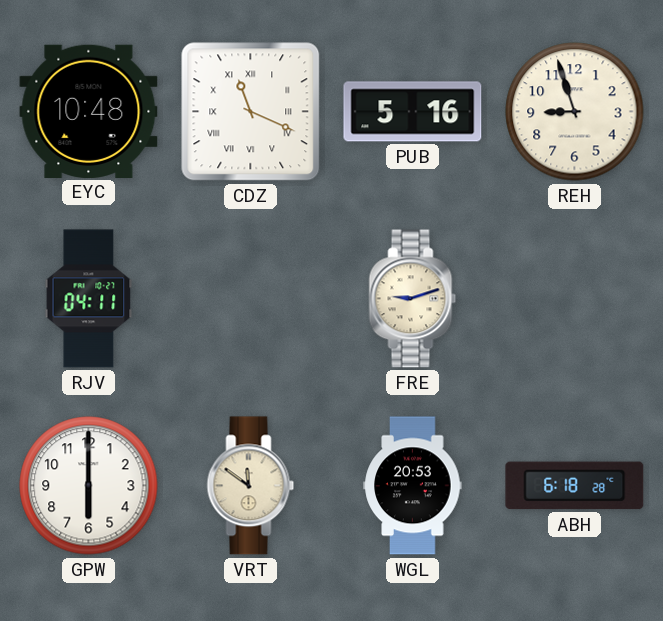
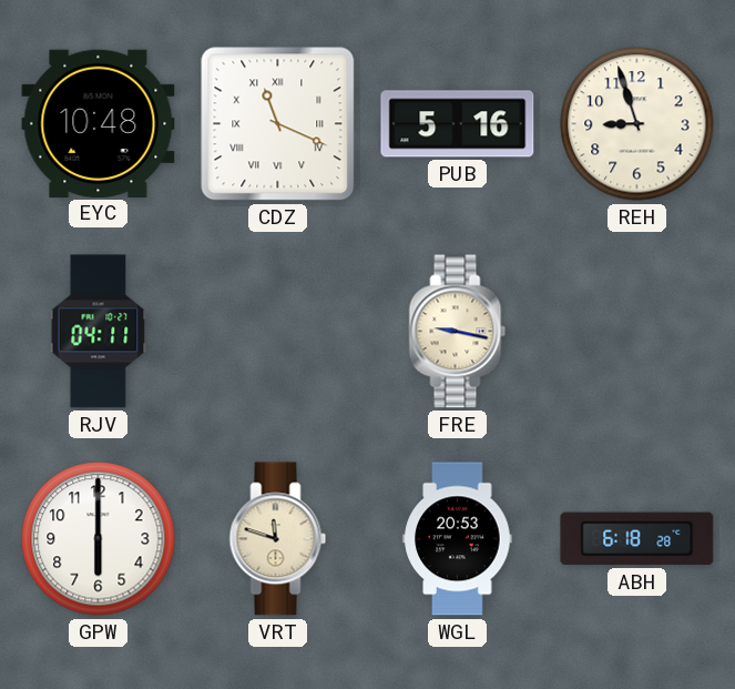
FRE: 9:12 -> 9:17 (458, 332)
VRT: 11:51 -> 11:48 (278, 539)
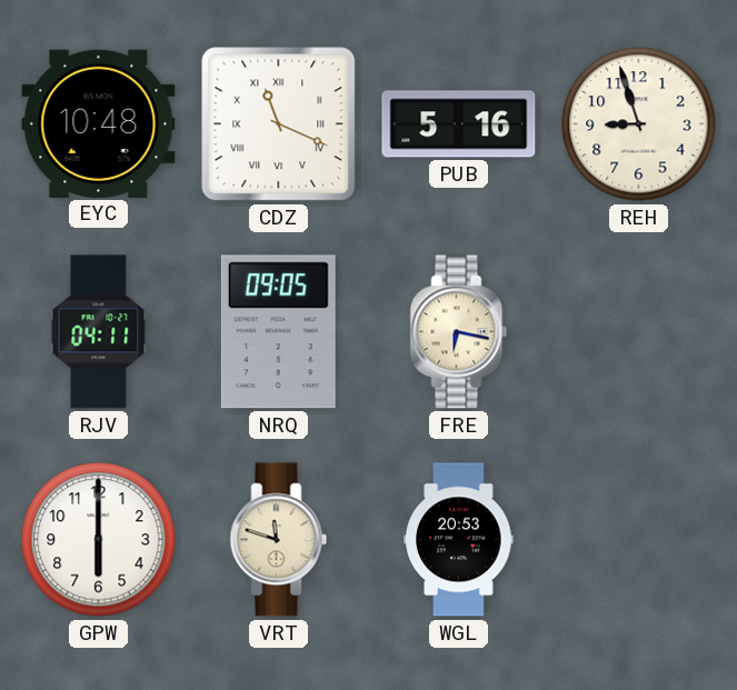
NRQ: none -> 09:05 (278, 332)
FRE: 9:17 -> 6:17 (459, 332)
ABH: 6:18 -> none (637, 539)
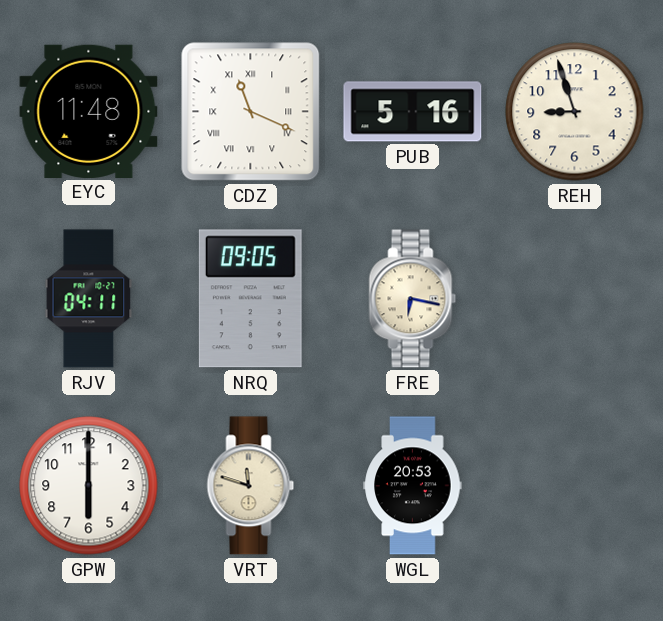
EYC: 10:48 -> 11:48 (89, 111)
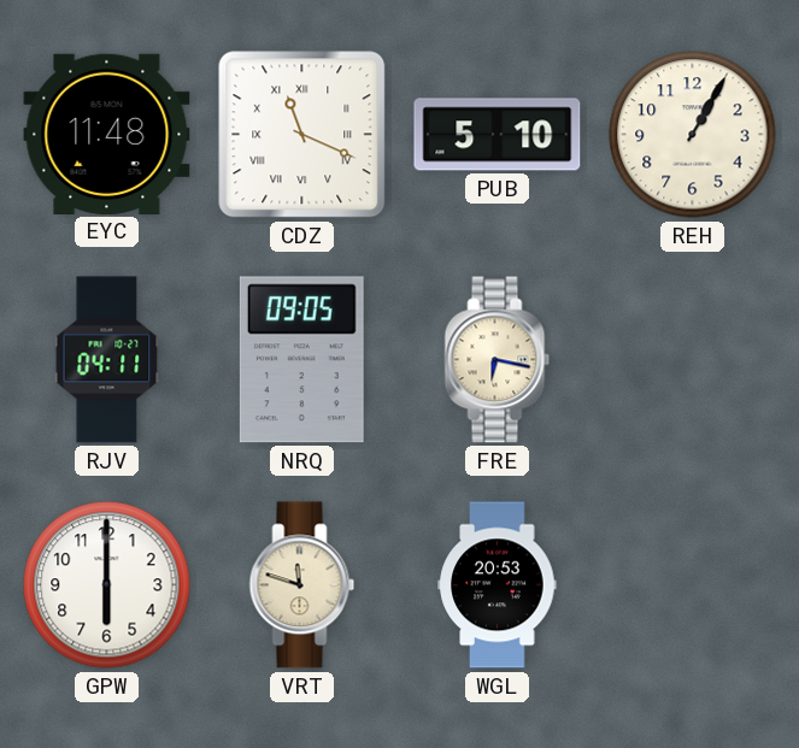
PUB: 5:16 -> 5:10 (498, 135)
REH: 8:57 -> 1:05 (693, 135)
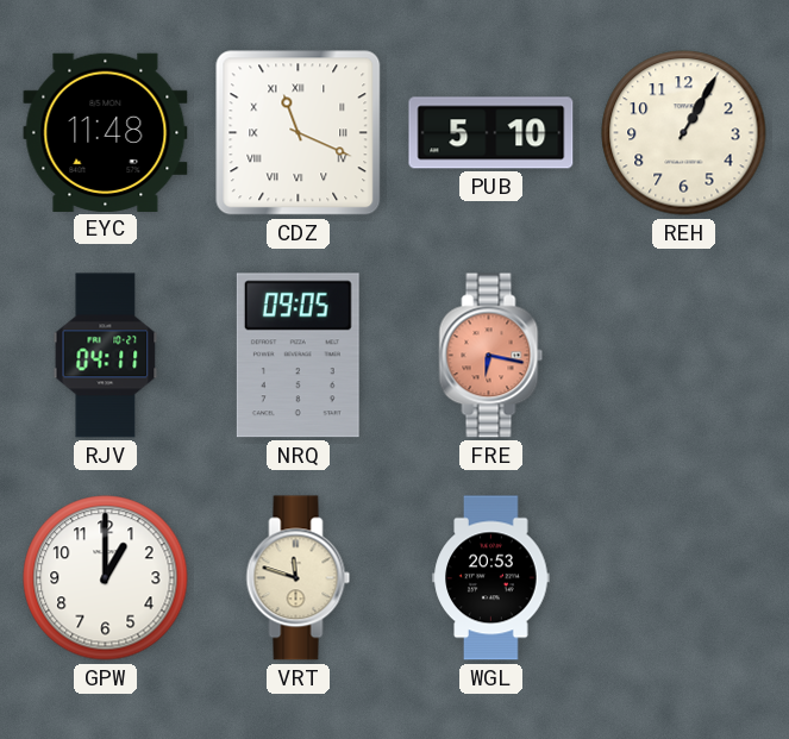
FRE dial: cream -> salmon (491, 356)
GPW: 6:00 -> 1:00 (106, 578)
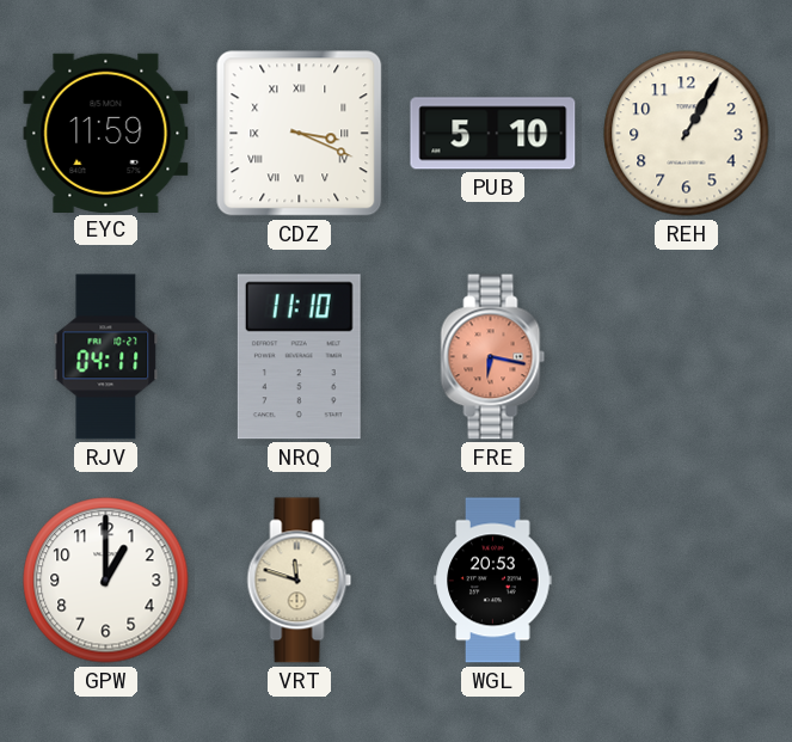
EYC: 11:48 -> 11:59 (106, 133)
CDZ: 11:19 -> 3:19 (300, 134)
NRQ: 09:05 -> 11:10 (299, 357)
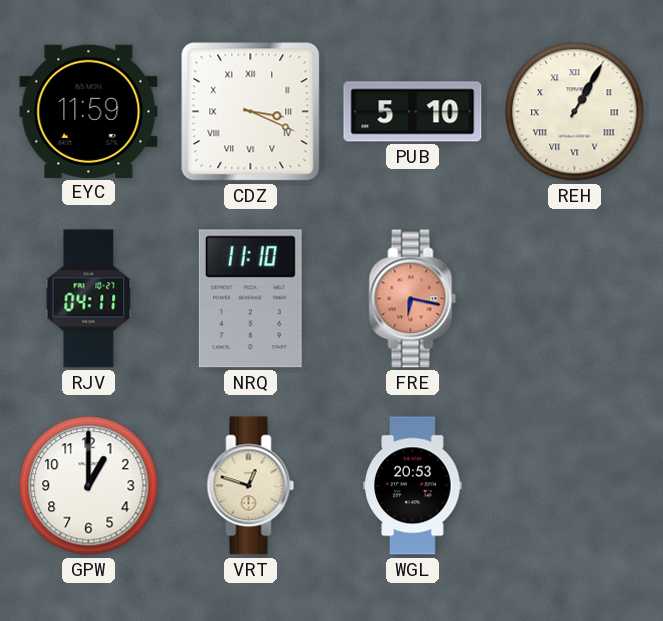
REH numerals: Arabic -> Roman (575, 112)
VRT: 11:48 -> 12:48 (251, 486)
